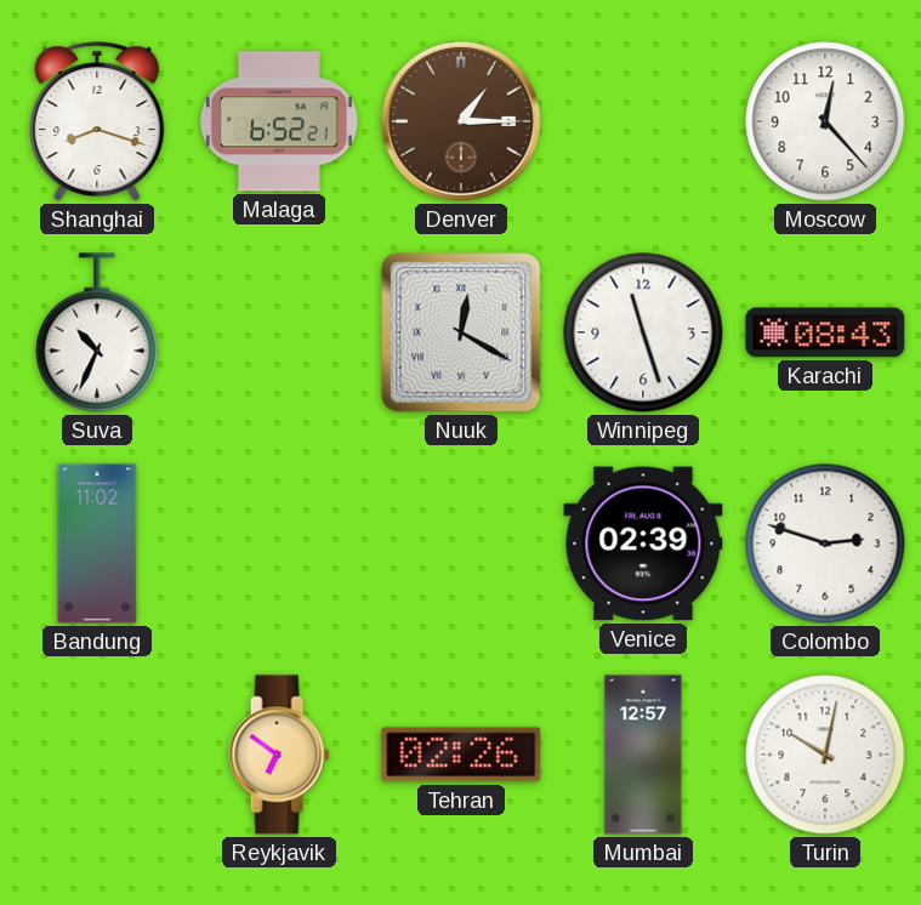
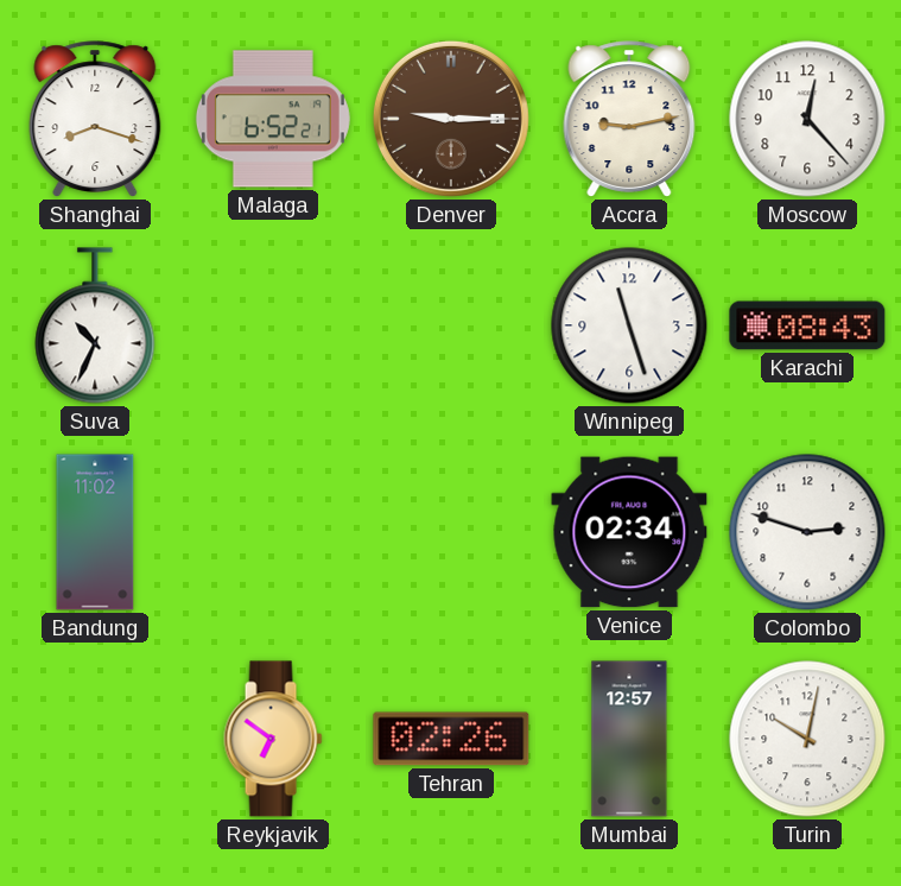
Denver: 1:15 -> 9:15 (451, 119)
Accra: none -> 9:13 (629, 119)
Nuuk: 12:20 -> none (461, 332)
Venice: 02:39 -> 02:34 (629, 532)
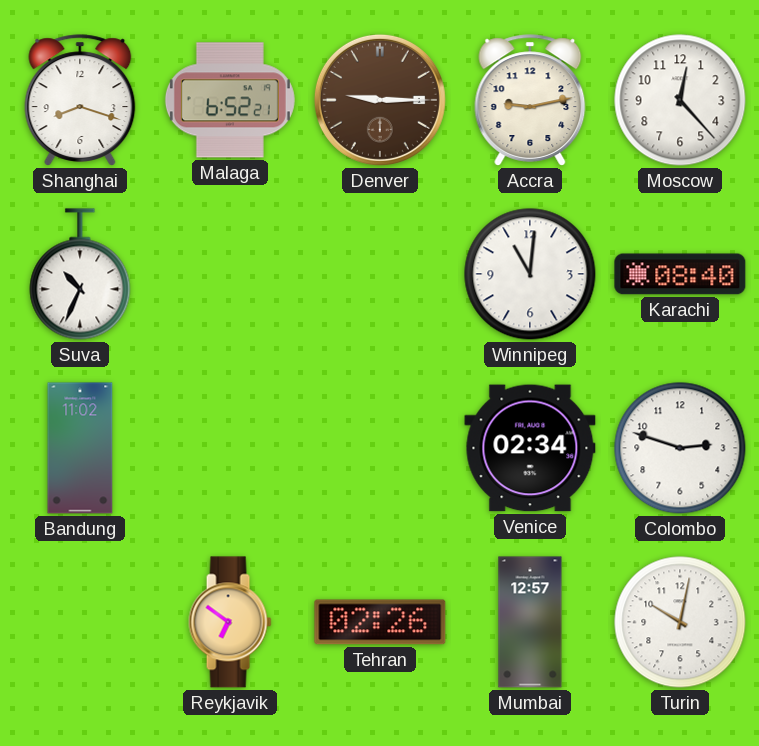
Winnipeg: 11:27 -> 11:01 (530, 274)
Karachi: 08:43 -> 08:40 (680, 274)
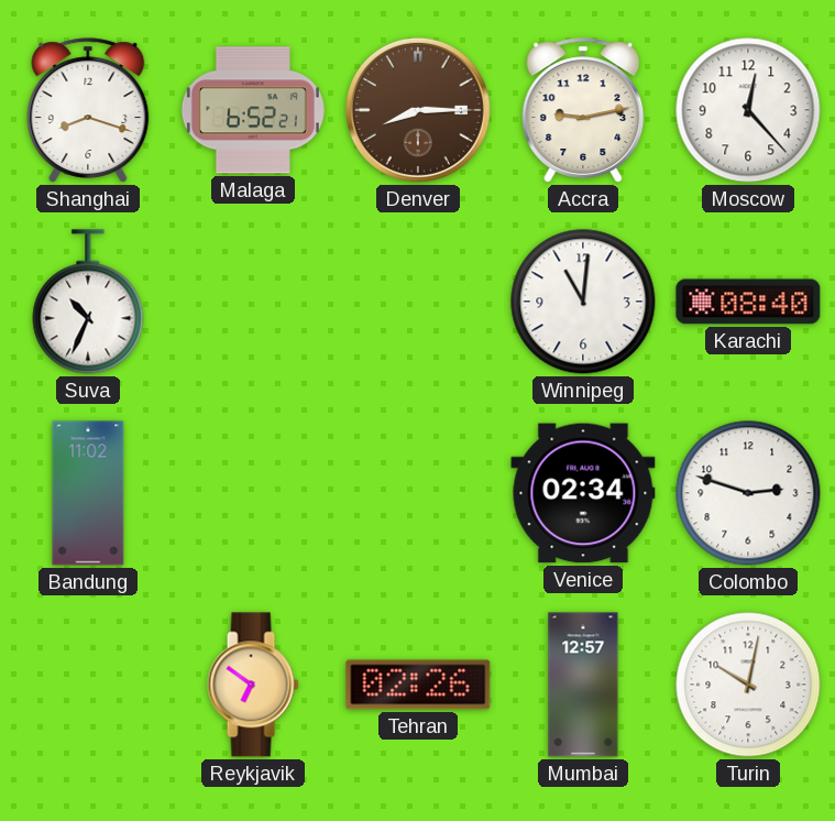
Denver: 9:15 -> 8:15 (418, 110)
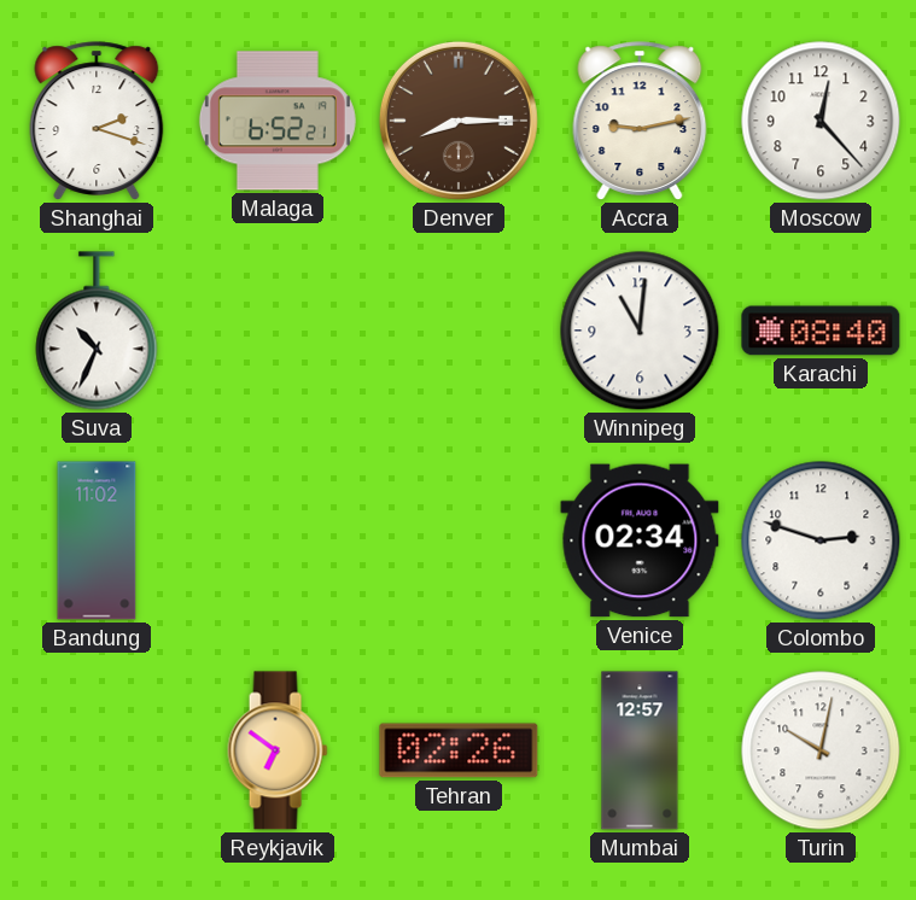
Shanghai: 8:18 -> 2:18 (97, 121)
